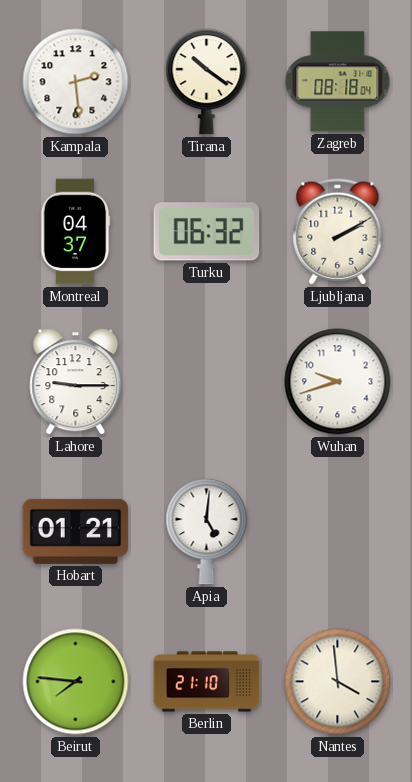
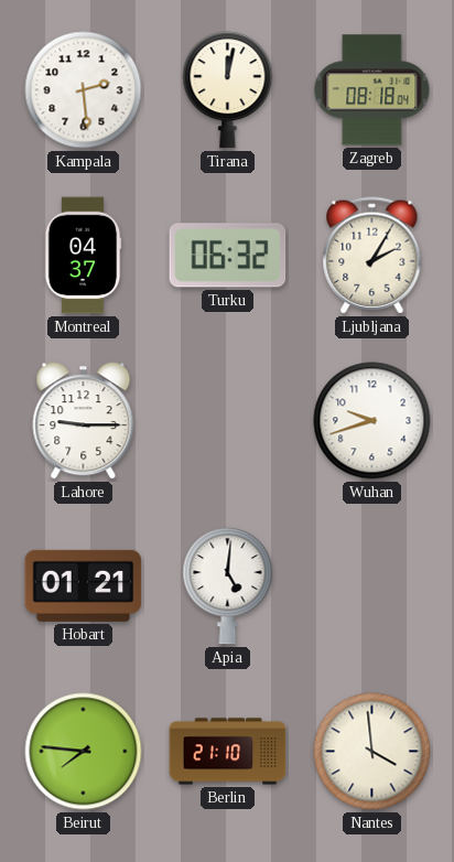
Tirana: 10:21 -> 12:02 (228, 90)
Ljubljana: 2:10 -> 2:05 (372, 256)
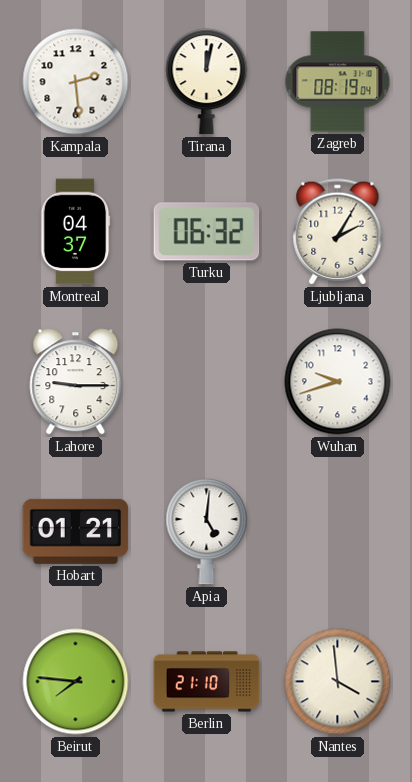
Zagreb: 08:18 -> 08:19 (338, 82)
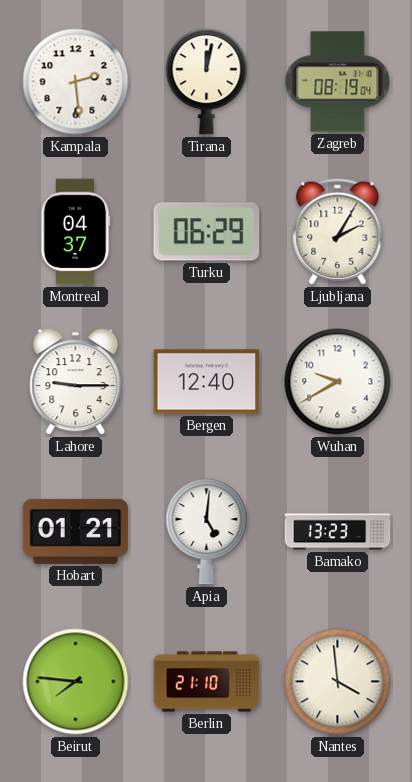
Turku: 06:32 -> 06:29 (207, 232)
Bergen: none -> 12:40 (207, 382)
Wuhan: 9:42 -> 9:40 (338, 382)
Bamako: none -> 13:23 (338, 532)
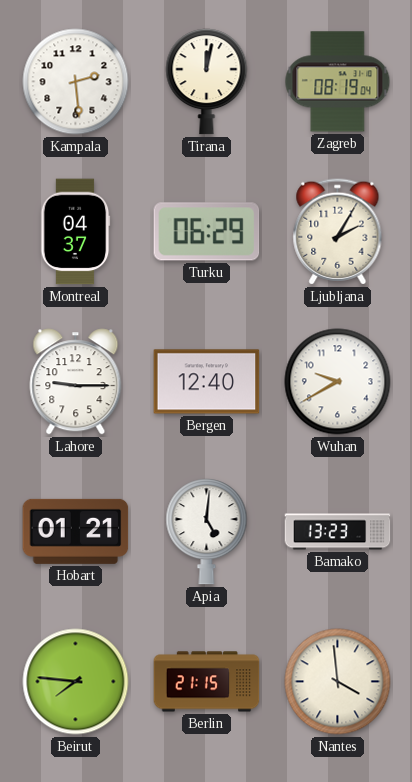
Berlin: 21:10 -> 21:15 (207, 682)
